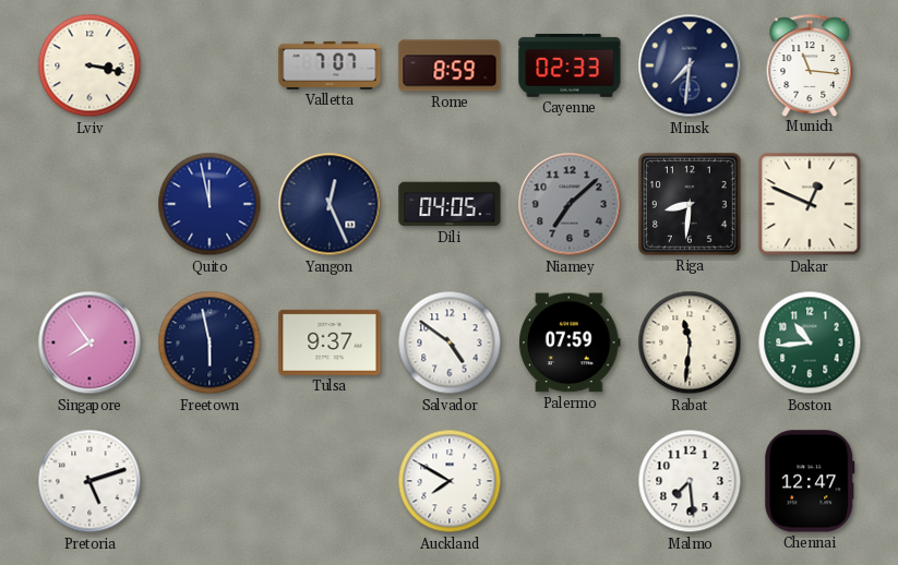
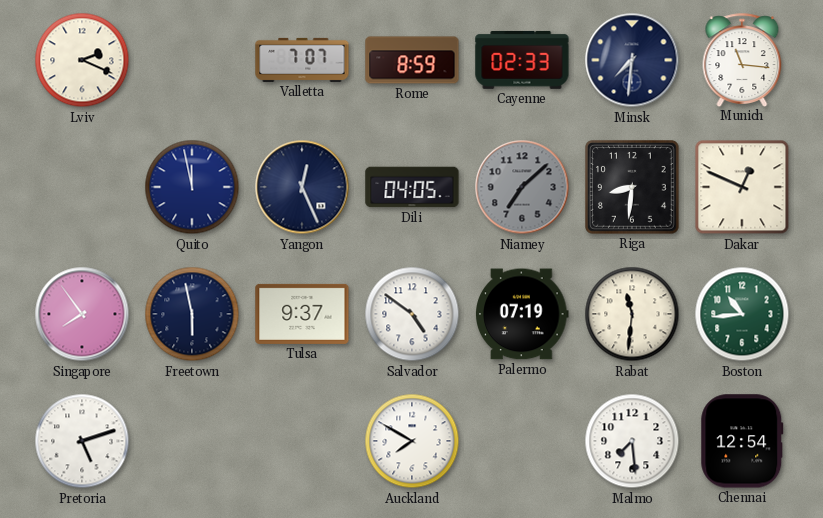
Lviv: 3:17 -> 2:19 (82, 60)
Palermo: 07:59 -> 07:19 (523, 314)
Chennai: 12:47 -> 12:54 (742, 441)
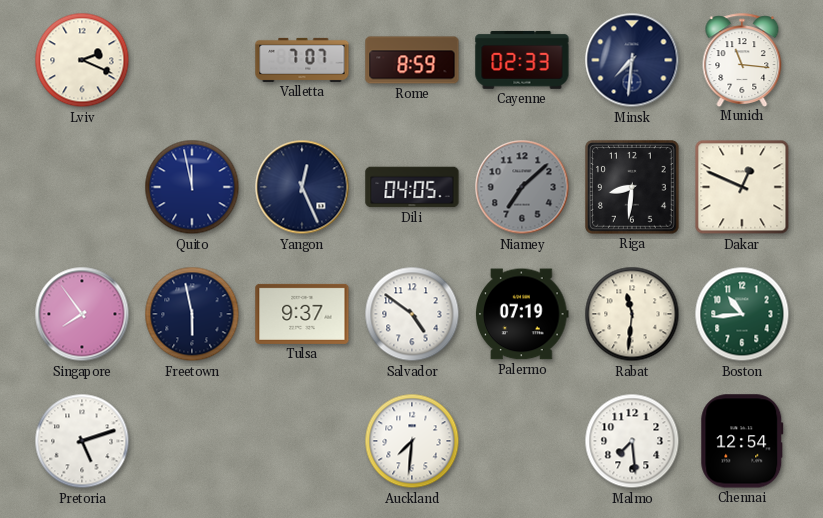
Auckland: 7:50 -> 7:31 (412, 441)
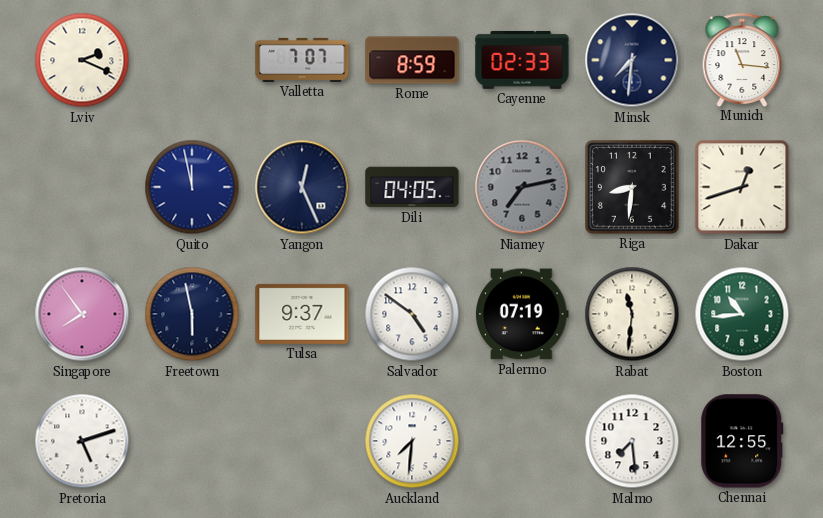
Niamey: 7:08 -> 7:13 (522, 187)
Dakar: 12:49 -> 12:42 (742, 187)
Chennai: 12:54 -> 12:55 (742, 441)
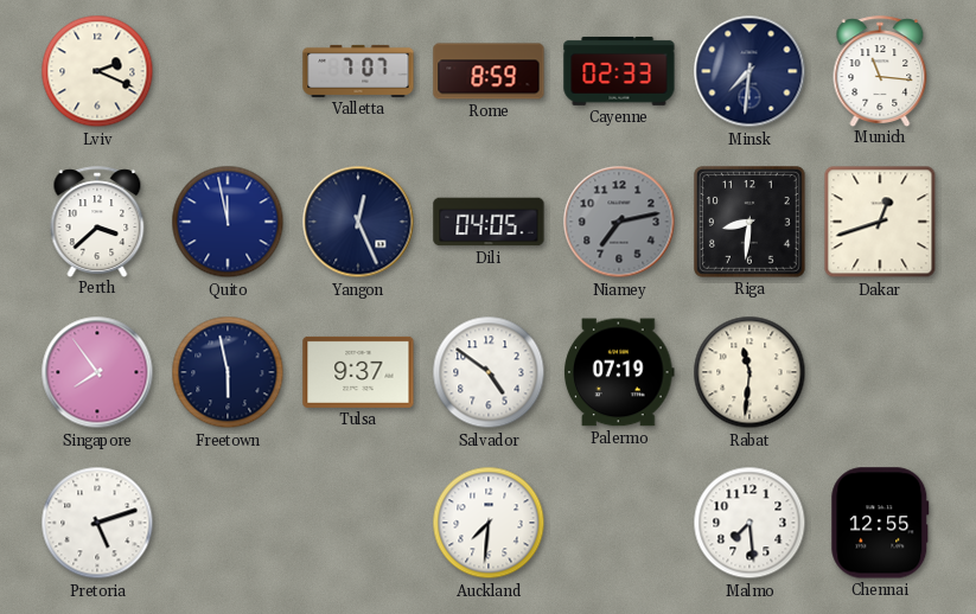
Perth: none -> 3:38 (97, 222)
Boston: 10:44 -> none (742, 314)
